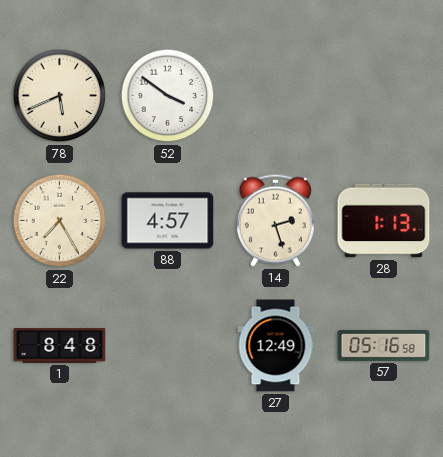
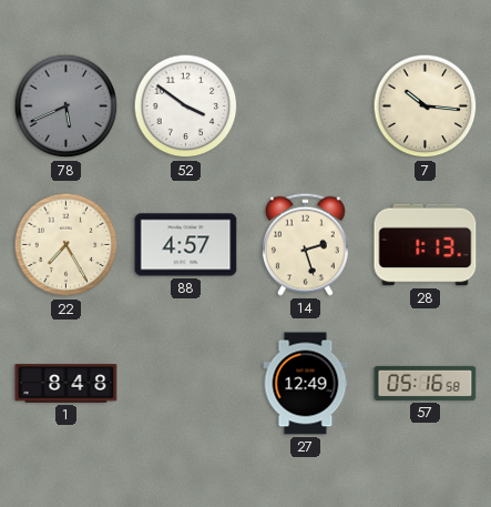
78 dial: cream -> grey (67, 107)
7: none -> 10:16 (426, 107)
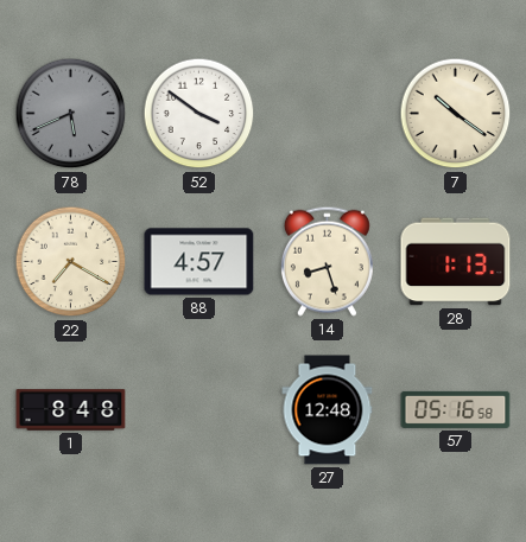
7: 10:16 -> 10:21 (456, 114)
22: 7:25 -> 7:20 (71, 262)
14: 2:27 -> 8:27 (327, 261)
27: 12:49 -> 12:48 (328, 410)
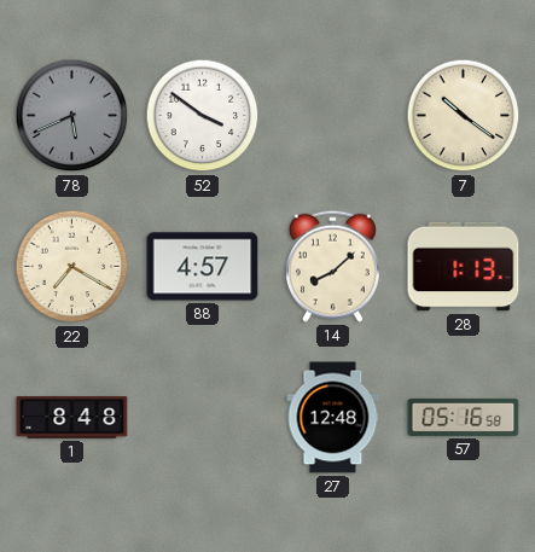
14: 8:27 -> 8:08 (332, 266)
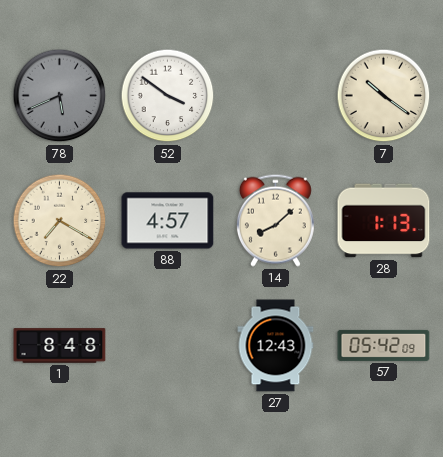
27: 12:48 -> 12:43 (276, 346)
57: 05:16 -> 05:42 (384, 345)
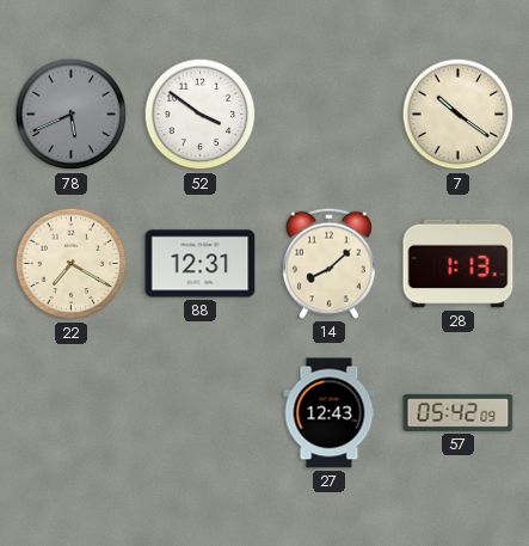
88: 4:57 -> 12:31 (201, 264)
1: 8:48 -> none (60, 346)
